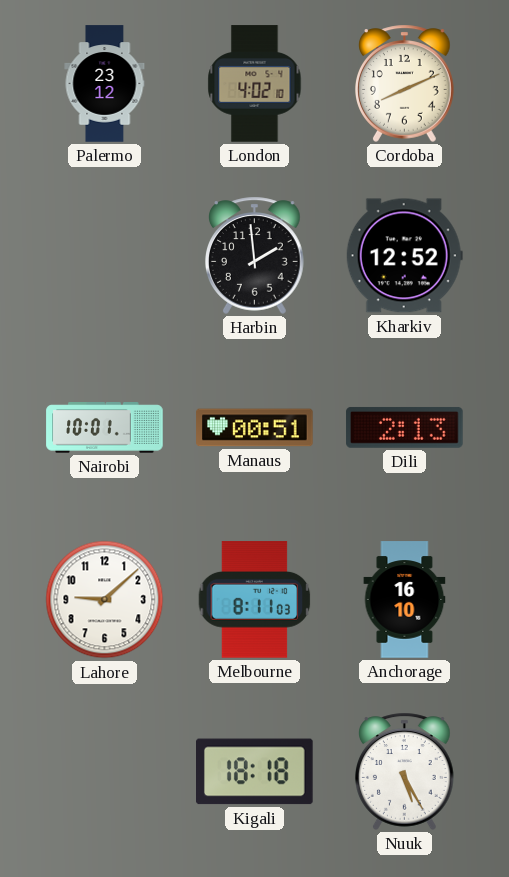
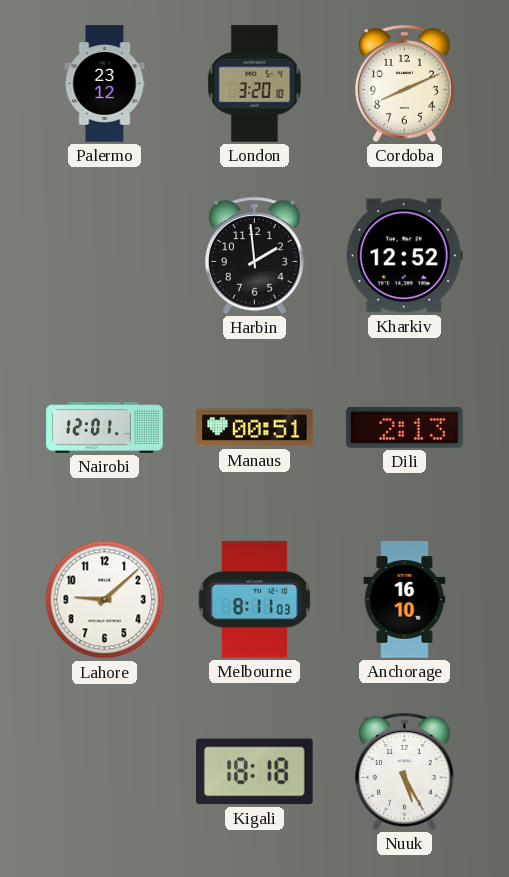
London: 4:02 -> 3:20 (255, 84)
Nairobi: 10:01 -> 12:01 (105, 428)
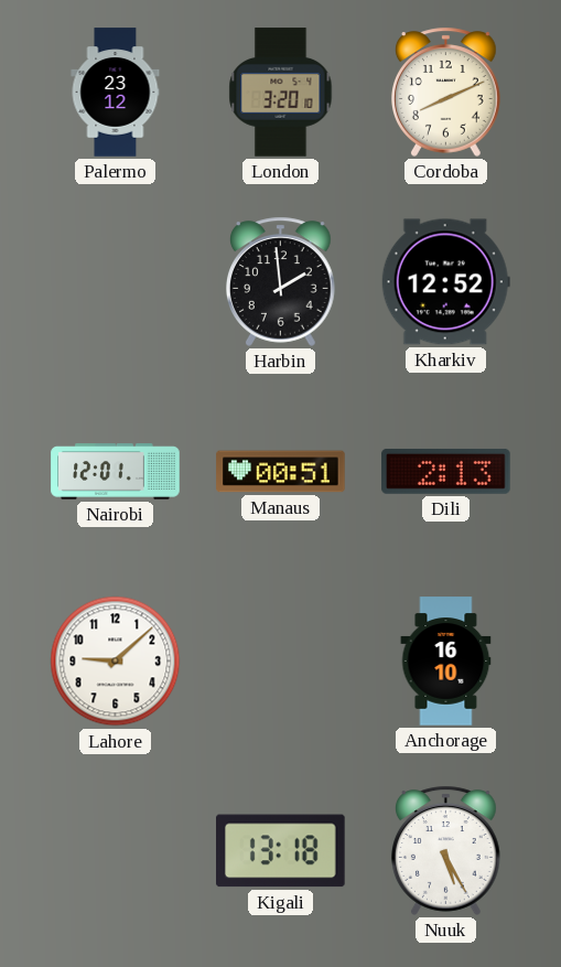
Melbourne: 8:11 -> none (255, 600)
Kigali: 18:18 -> 13:18 (281, 851)
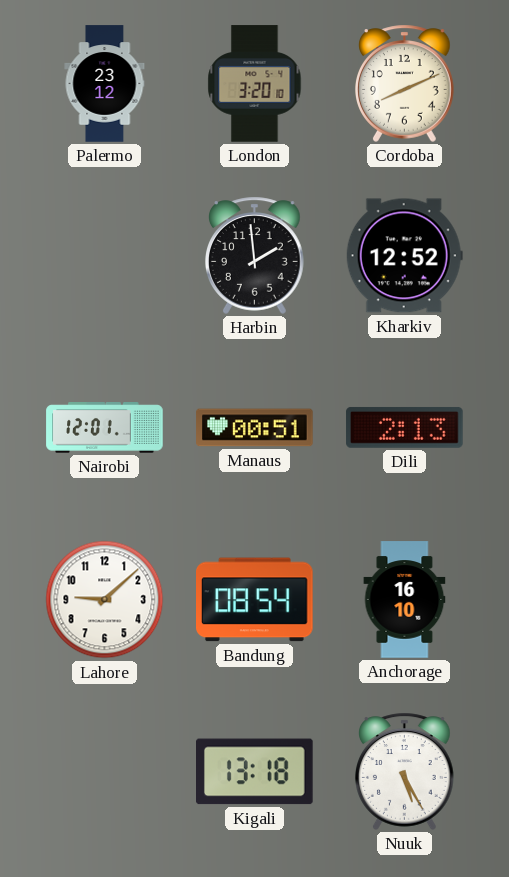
Bandung: none -> 08:54 (255, 600)
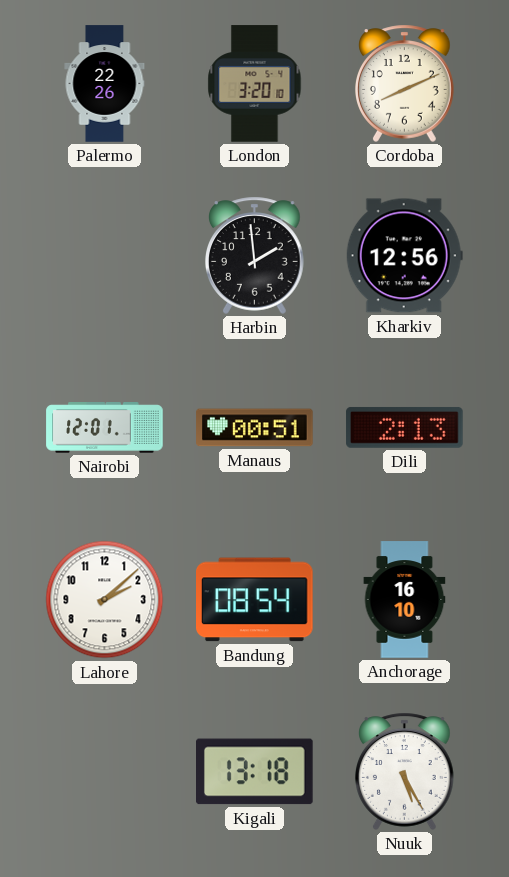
Palermo: 23:12 -> 22:26 (105, 84)
Kharkiv: 12:52 -> 12:56 (404, 256)
Lahore: 9:08 -> 2:08 (105, 600)
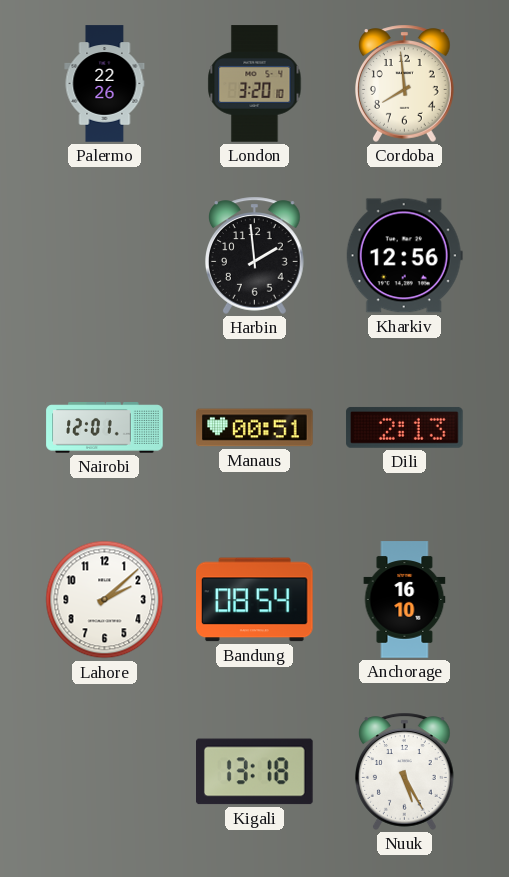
Cordoba: 8:11 -> 7:59 (405, 83)
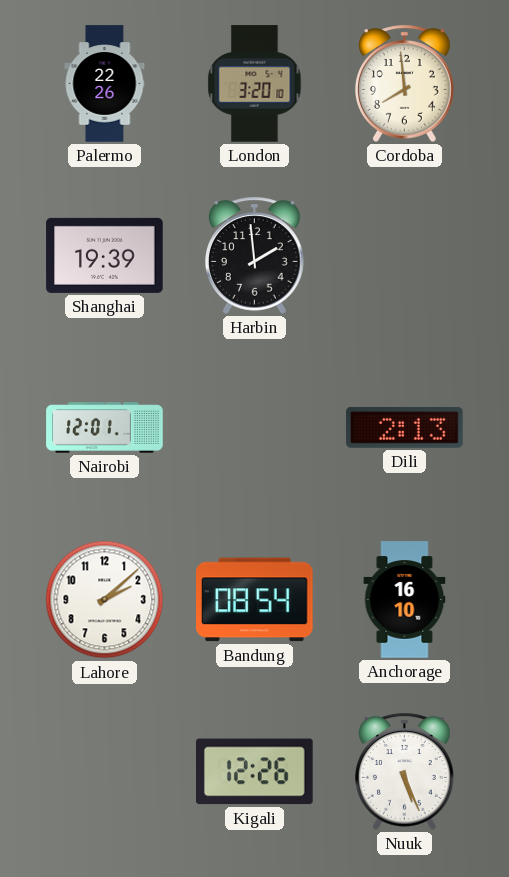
Shanghai: none -> 19:39 (105, 255)
Kharkiv: 12:56 -> none (404, 256)
Manaus: 00:51 -> none (255, 428)
Kigali: 13:18 -> 12:26 (255, 772)
Nuuk: 5:25 -> 5:26 (405, 771)
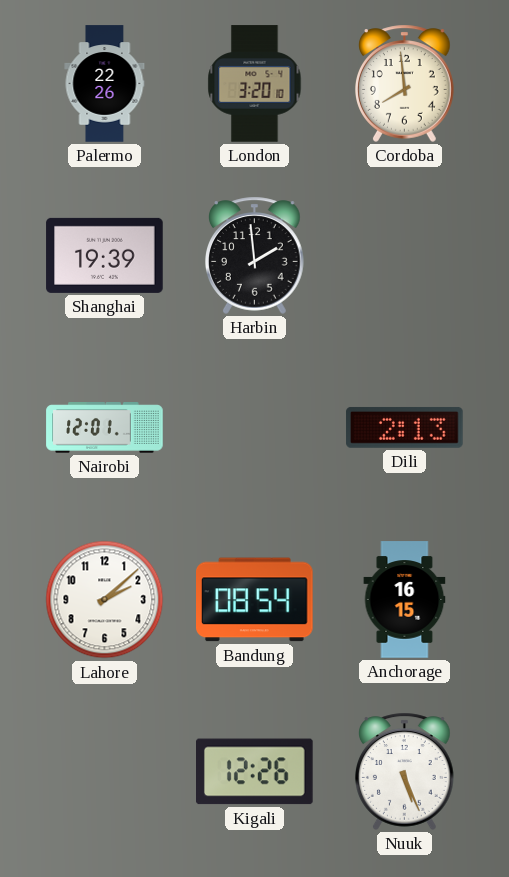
Anchorage: 16:10 -> 16:15 (405, 600)
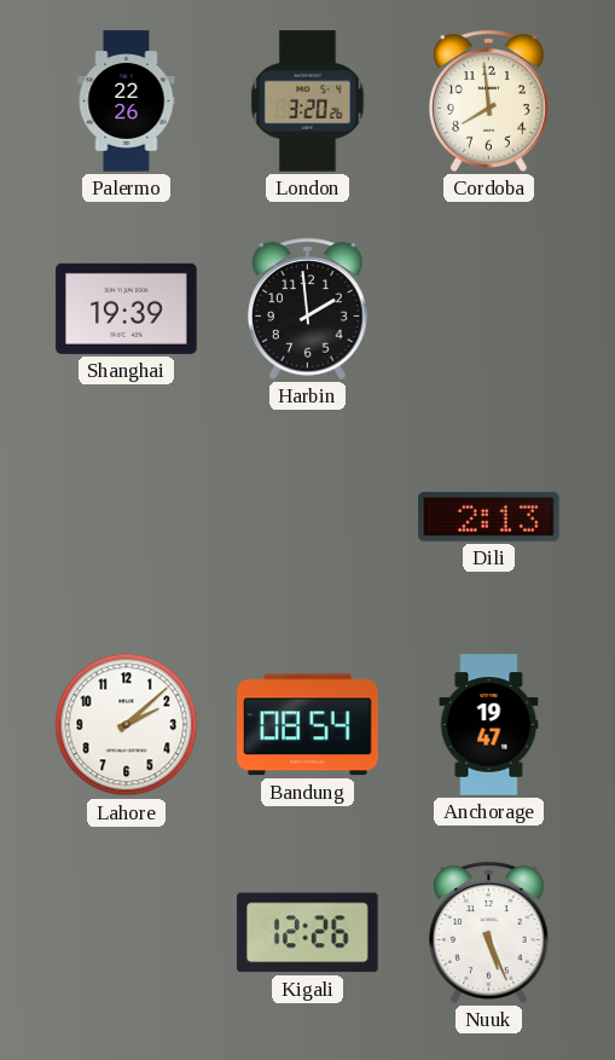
London: 3:20:10 -> 3:20:26 (308, 102)
Nairobi: 12:01 -> none (105, 428)
Anchorage: 16:15 -> 19:47 (489, 725)
